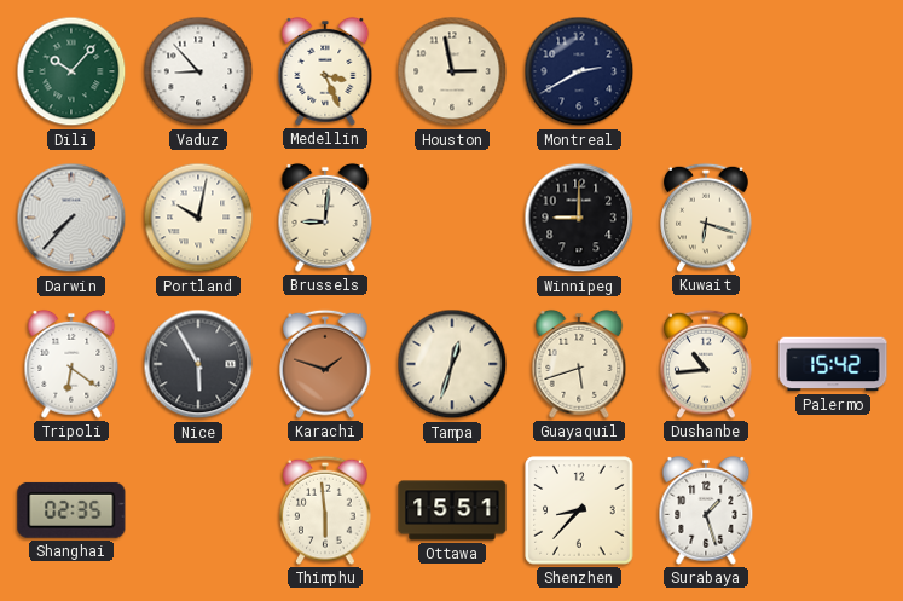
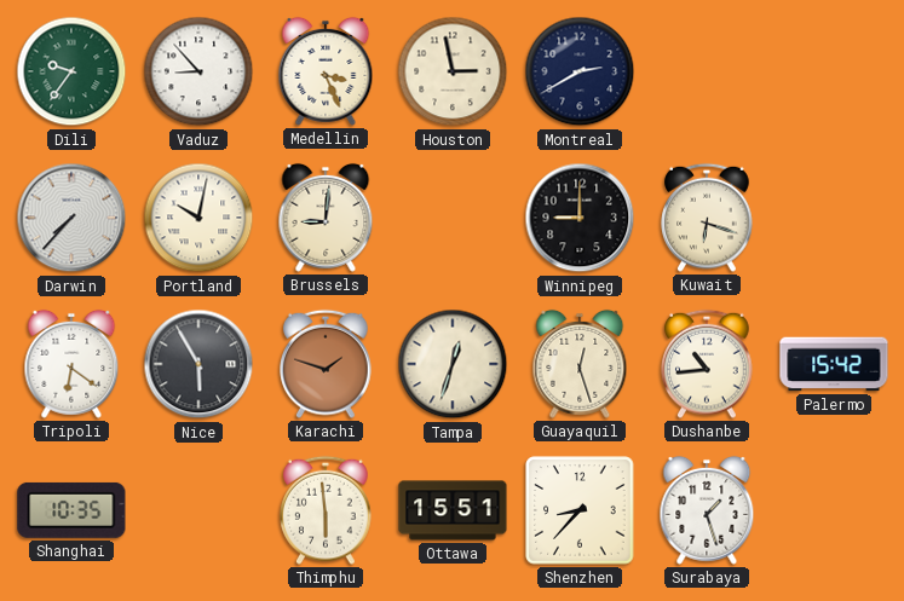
Dili: 10:07 -> 9:36 (71, 71)
Guayaquil: 5:42 -> 12:27 (580, 364)
Shanghai: 02:35 -> 10:35 (71, 510)
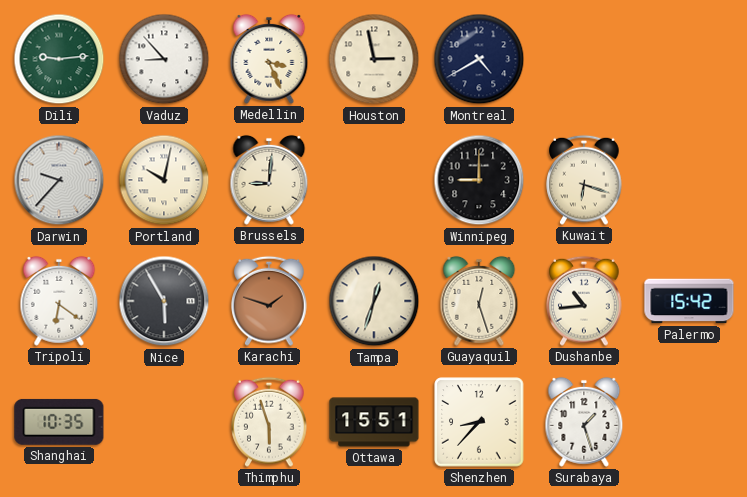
Dili: 9:36 -> 9:14 (59, 59)
Montreal: 2:40 -> 4:40 (479, 59)
Darwin: 7:37 -> 9:37 (59, 180)
Thimphu: 5:59 -> 5:57 (269, 422)
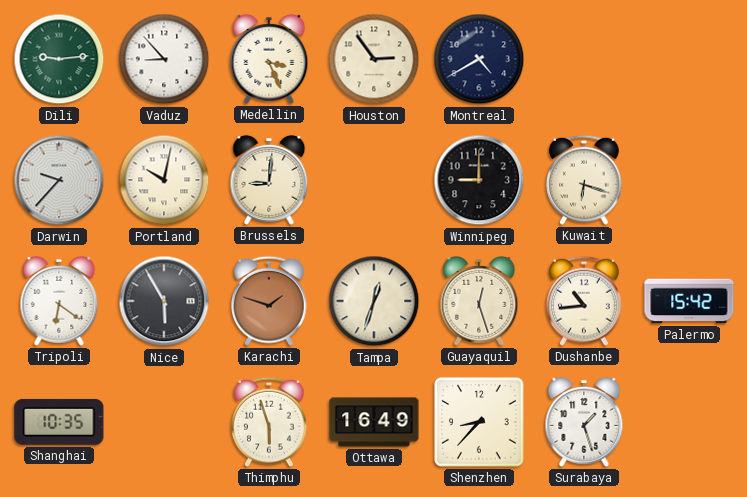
Houston: 2:58 -> 2:54 (374, 59)
Ottawa: 15:51 -> 16:49 (374, 422)
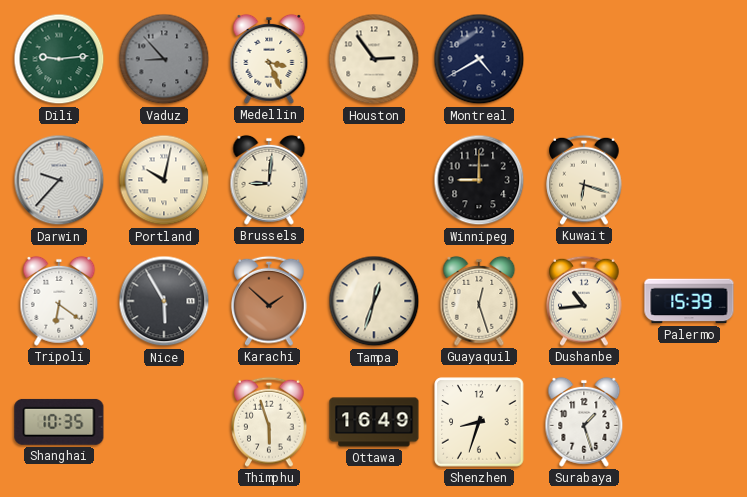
Vaduz dial: white -> grey (164, 59)
Karachi: 1:48 -> 1:52 (269, 301)
Palermo: 15:42 -> 15:39 (689, 301)
Shenzhen: 8:37 -> 8:33 (479, 422)
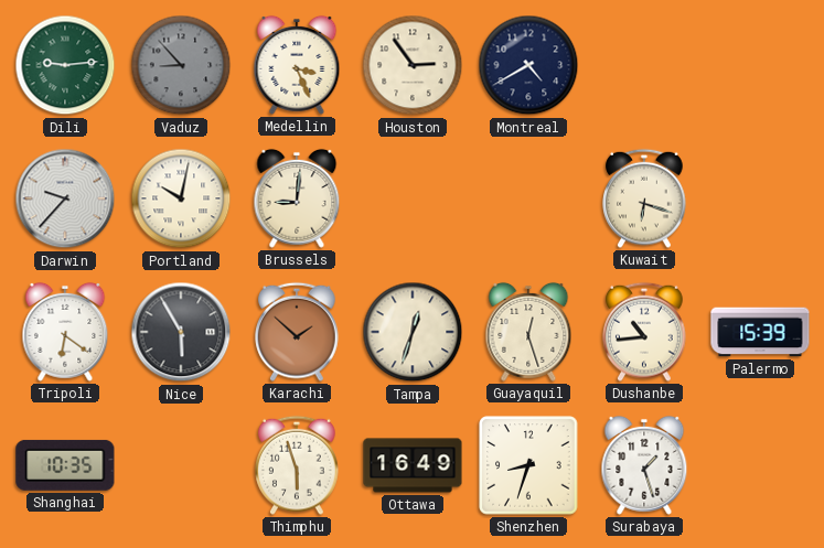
Winnipeg: 9:00 -> none (479, 180)
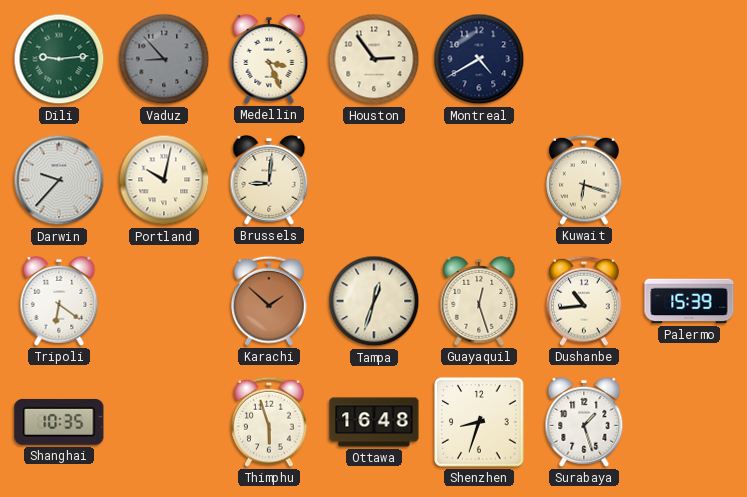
Nice: 5:55 -> none (181, 332)
Ottawa: 16:49 -> 16:48 (374, 422)
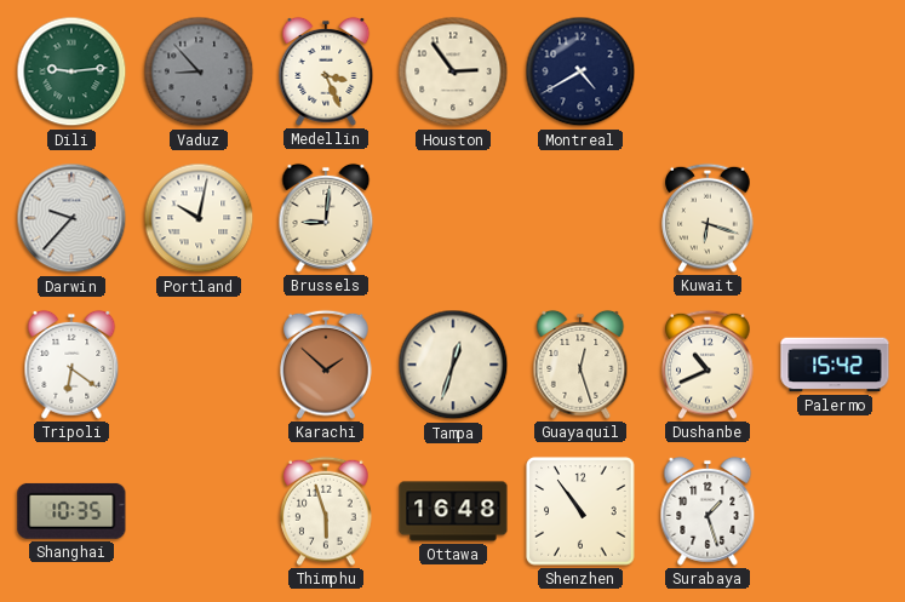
Dushanbe: 10:44 -> 10:41 (708, 365)
Palermo: 15:39 -> 15:42 (835, 365)
Shenzhen: 8:33 -> 10:54 (580, 511)
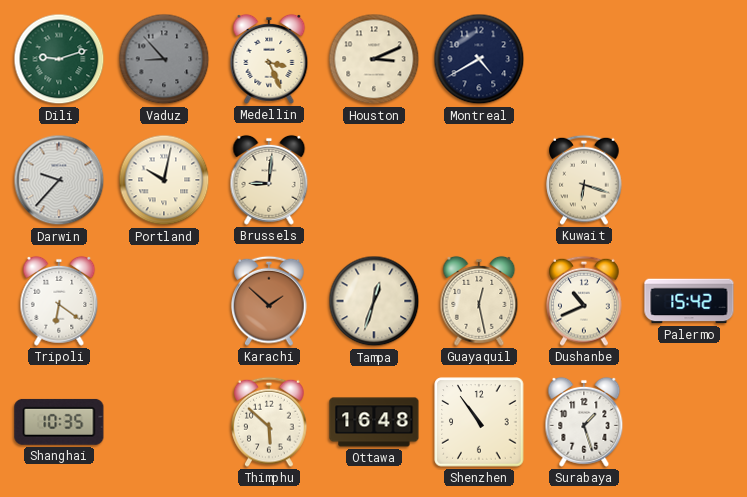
Dili: 9:14 -> 9:12 (59, 59)
Houston: 2:54 -> 3:11 (374, 59)
Guayaquil: 12:27 -> 12:28 (479, 301)
Thimphu: 5:57 -> 5:52 (269, 422)
